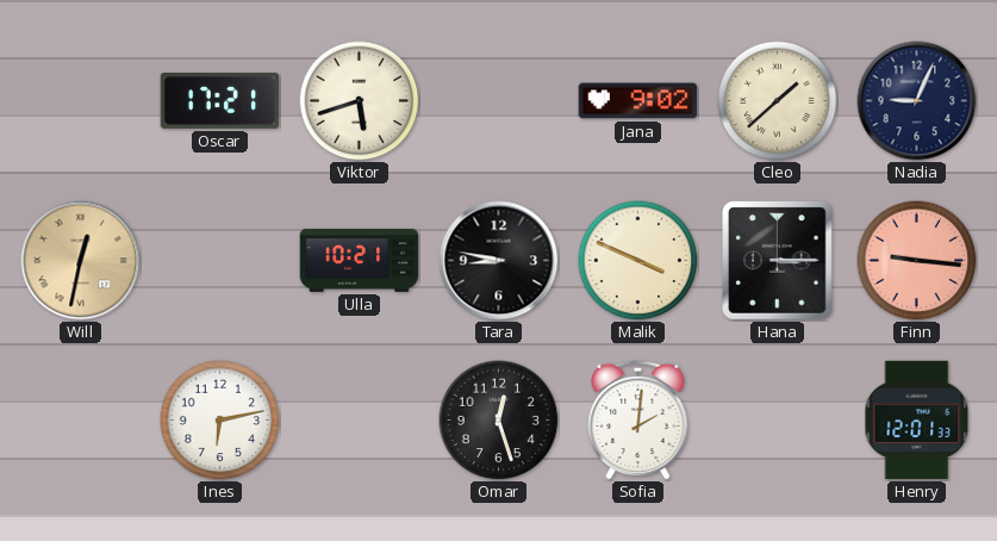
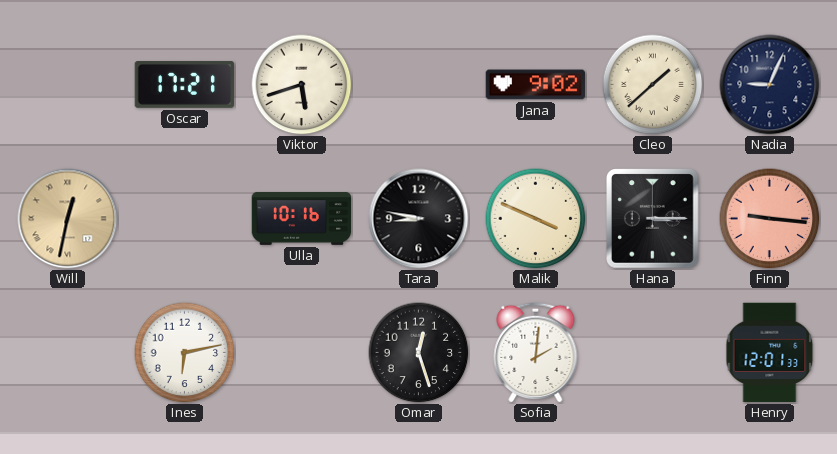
Ulla: 10:21 -> 10:16 (302, 218)
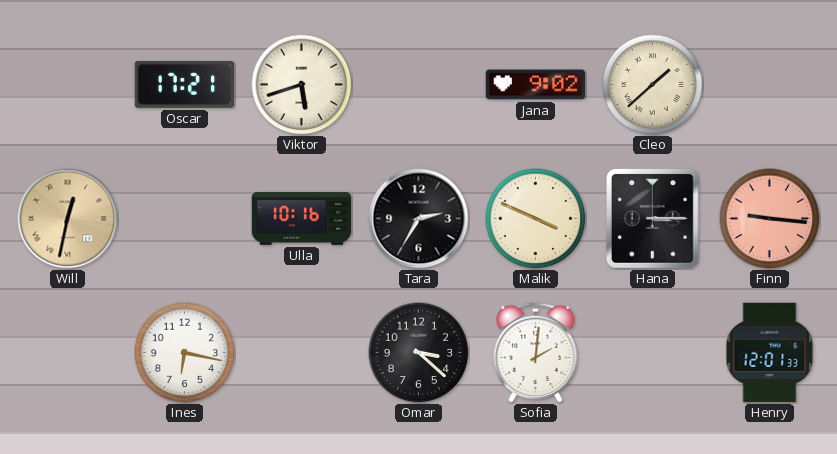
Nadia: 9:04 -> none (770, 85)
Tara: 8:47 -> 2:35 (419, 219)
Ines: 6:13 -> 6:17 (185, 353)
Omar: 12:27 -> 3:22 (419, 353)
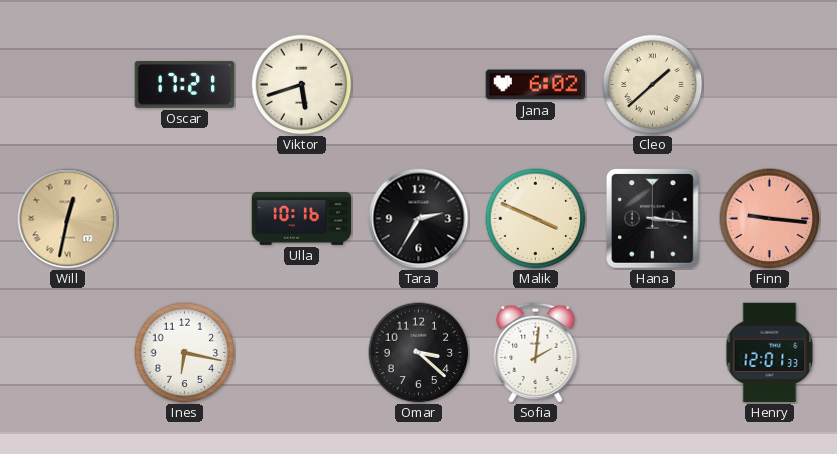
Jana: 9:02 -> 6:02 (536, 85)
Hana: 3:15 -> 3:16 (653, 219)
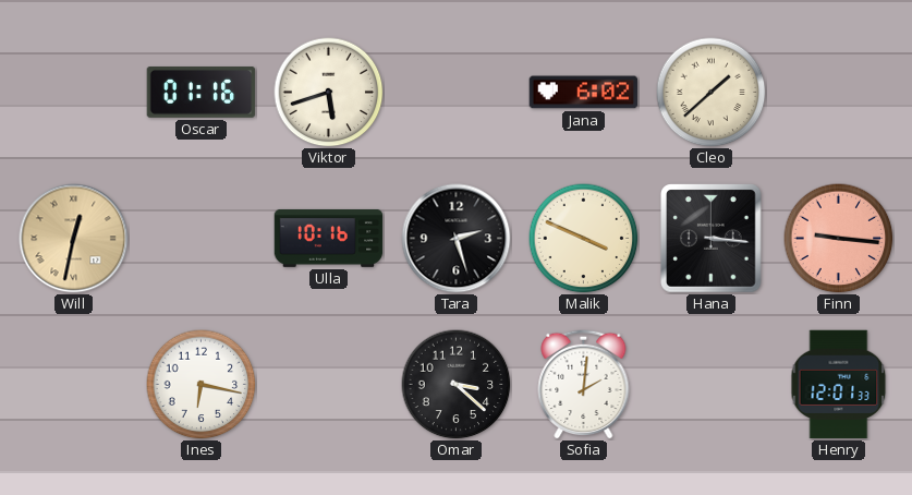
Oscar: 17:21 -> 01:16 (202, 93)
Tara: 2:35 -> 2:27 (457, 239)
